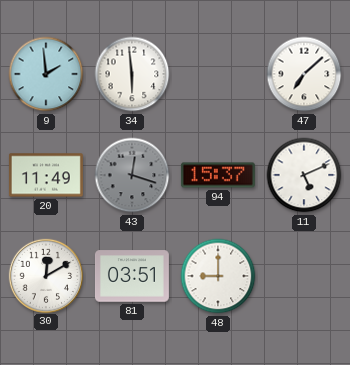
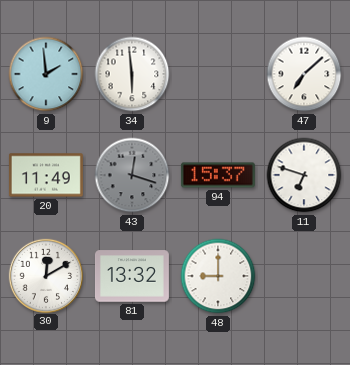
11: 5:11 -> 6:48 (304, 175)
81: 03:51 -> 13:32 (132, 276)
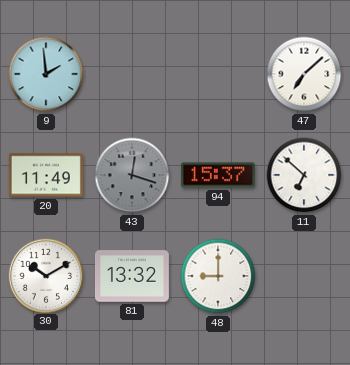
34: 5:59 -> none (132, 74)
11: 6:48 -> 6:52 (304, 175)
30: 12:10 -> 10:10 (45, 275)
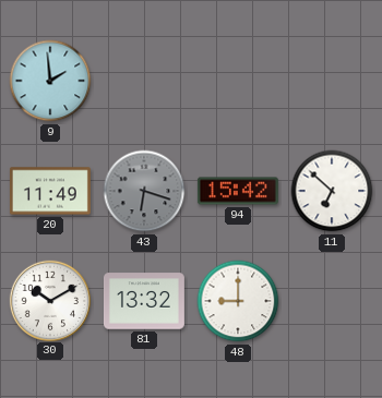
47: 7:08 -> none (304, 74)
43: 12:18 -> 6:18 (144, 191)
94: 15:37 -> 15:42 (238, 191)
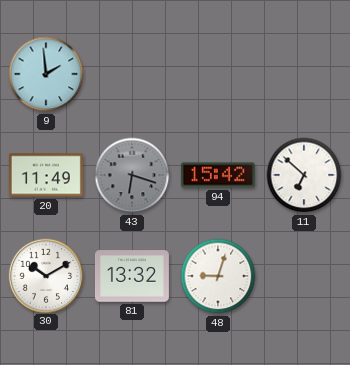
48: 9:00 -> 9:03 (218, 276)
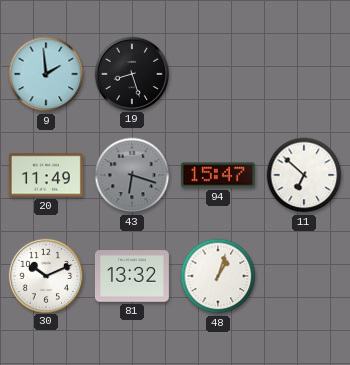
19: none -> 8:27 (131, 73)
94: 15:42 -> 15:47 (218, 175)
30: 10:10 -> 10:11 (45, 275)
48: 9:03 -> 1:03 (218, 276)
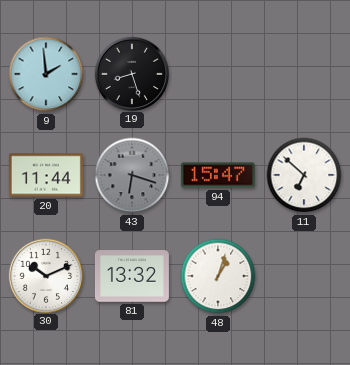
20: 11:49 -> 11:44 (46, 175)
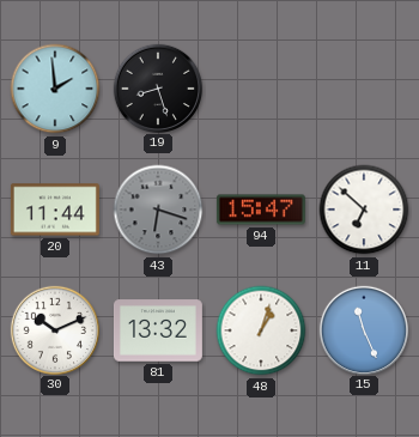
15: none -> 11:26 (363, 329)
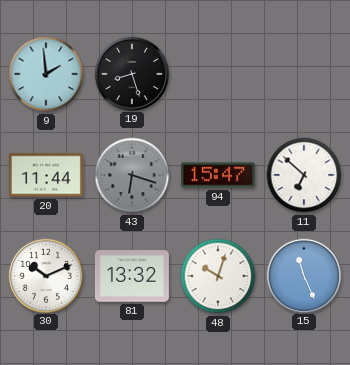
48: 1:03 -> 10:03 (218, 276)
